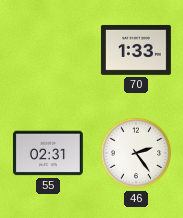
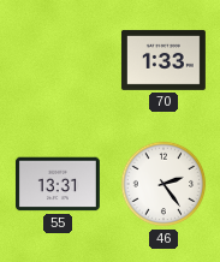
55: 02:31 -> 13:31 (58, 184)
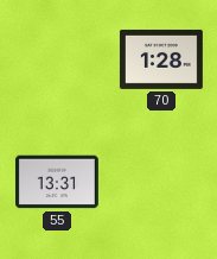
70: 1:33 -> 1:28 (161, 59)
46: 2:24 -> none (163, 184)
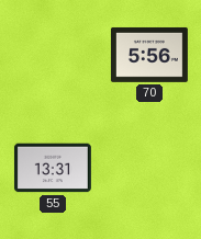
70: 1:28 -> 5:56 (149, 55)
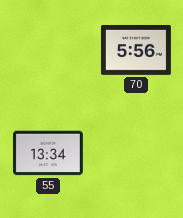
55: 13:31 -> 13:34 (48, 153)
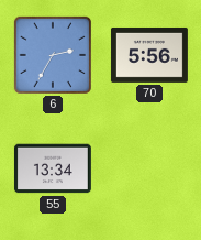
6: none -> 2:35 (53, 55)
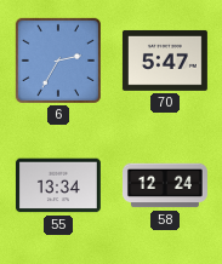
70: 5:56 -> 5:47 (165, 61)
58: none -> 12:24 (166, 185)
